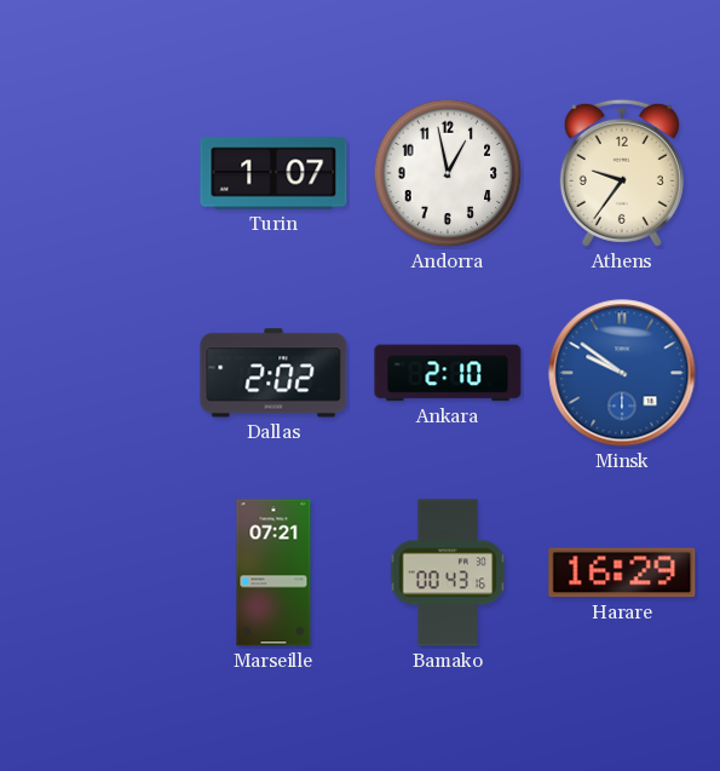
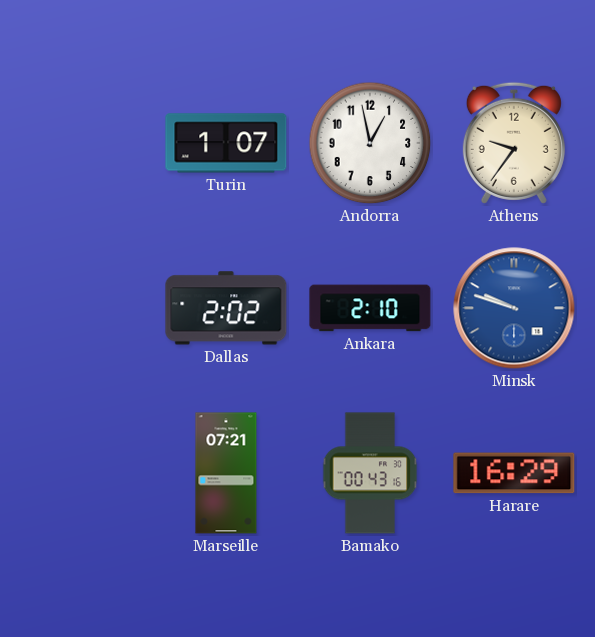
Minsk: 9:51 -> 9:48 (514, 308)
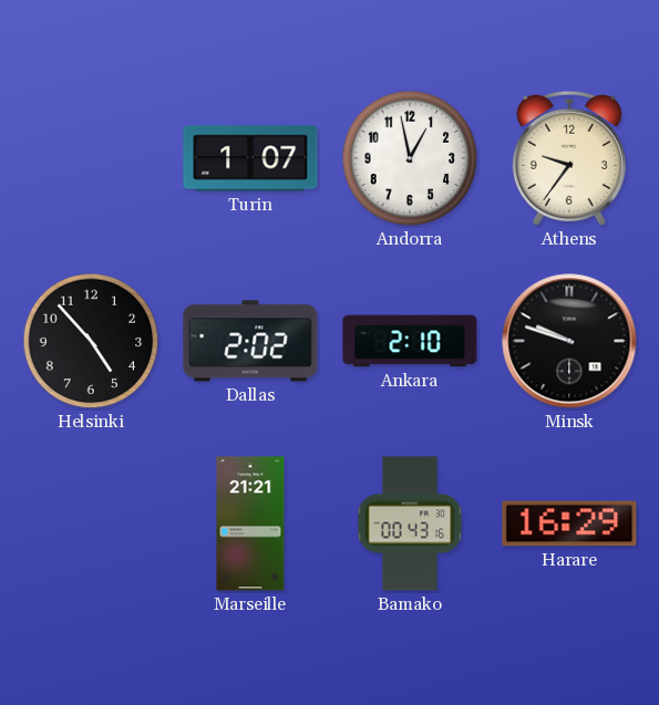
Helsinki: none -> 4:53 (91, 341)
Minsk dial: blue -> black (569, 341)
Marseille: 07:21 -> 21:21 (250, 523)
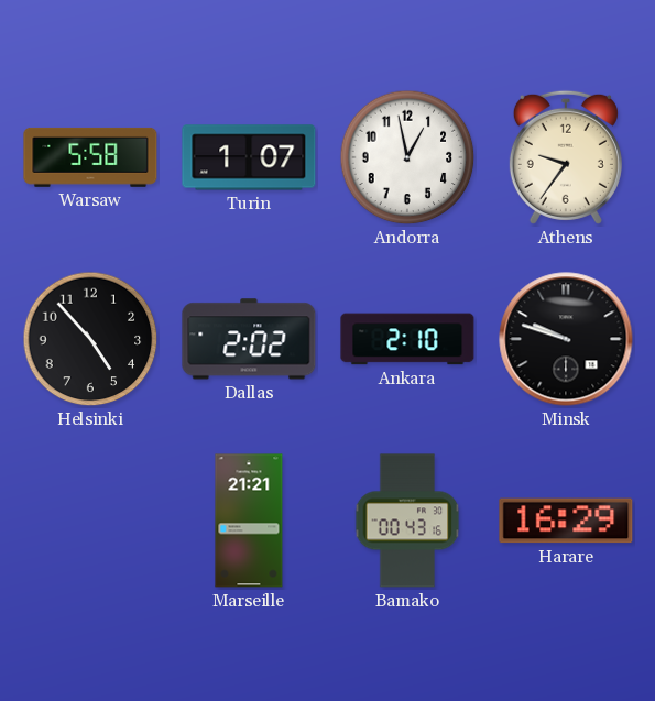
Warsaw: none -> 5:58 (90, 157)
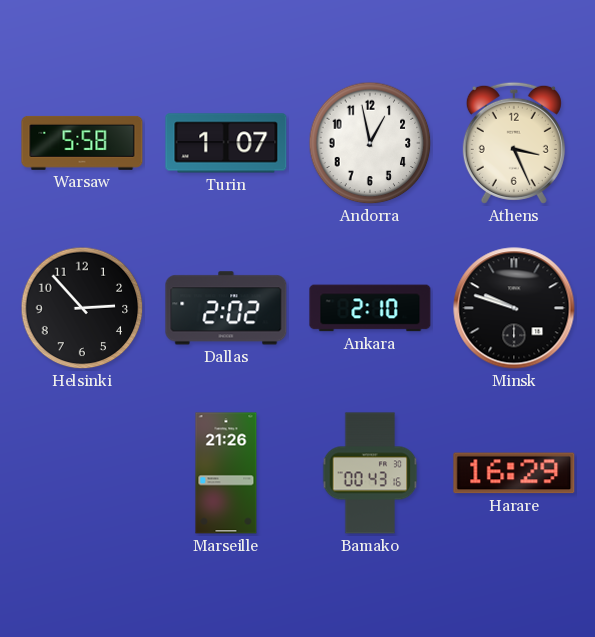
Athens: 9:36 -> 3:26 (514, 143)
Helsinki: 4:53 -> 2:53 (82, 308)
Marseille: 21:21 -> 21:26 (226, 473)
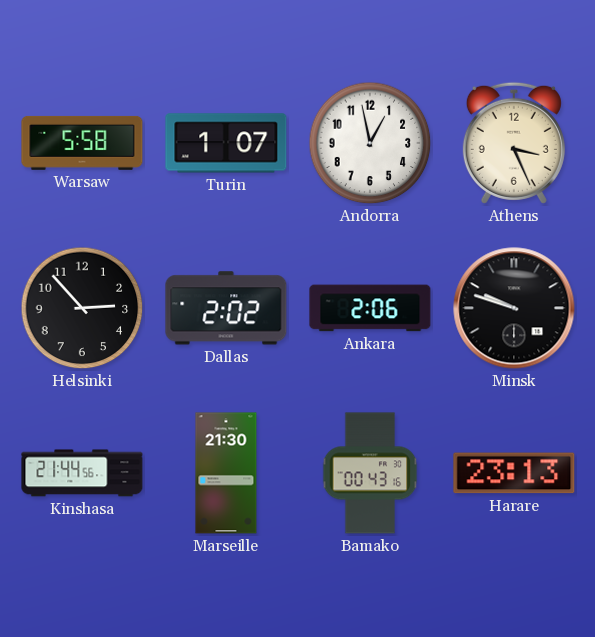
Ankara: 2:10 -> 2:06 (370, 308)
Kinshasa: none -> 21:44 (82, 473)
Marseille: 21:26 -> 21:30 (226, 473)
Harare: 16:29 -> 23:13 (514, 473)
